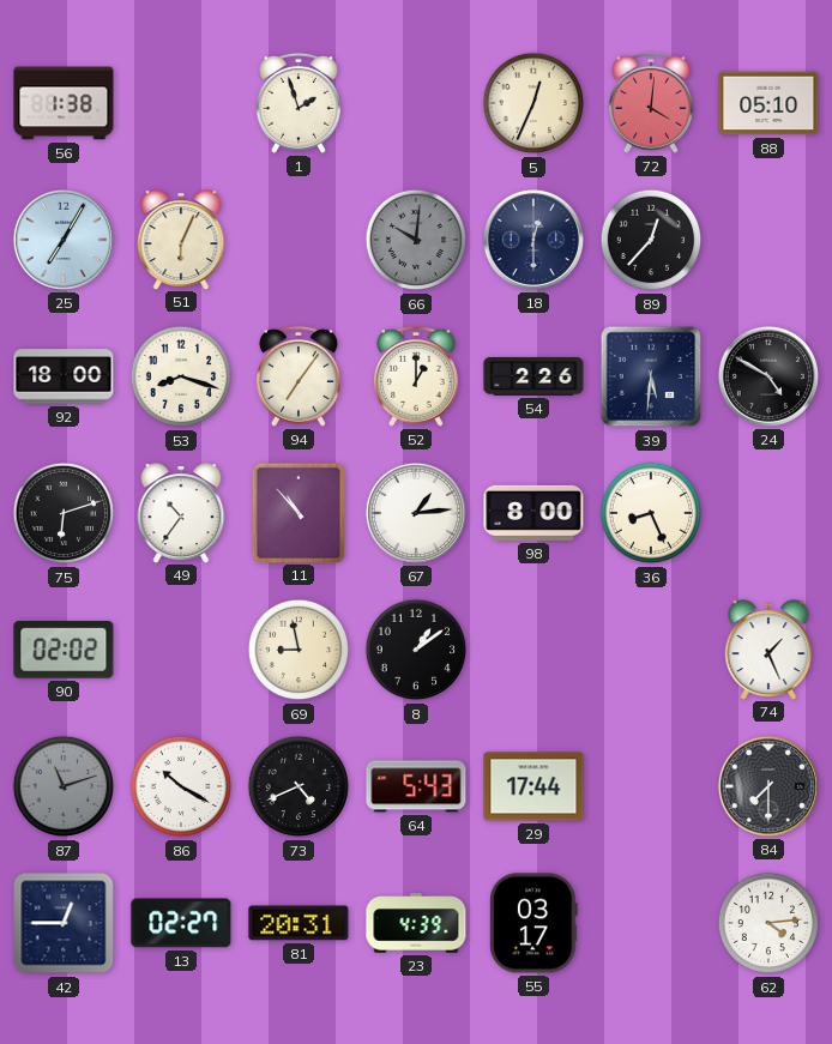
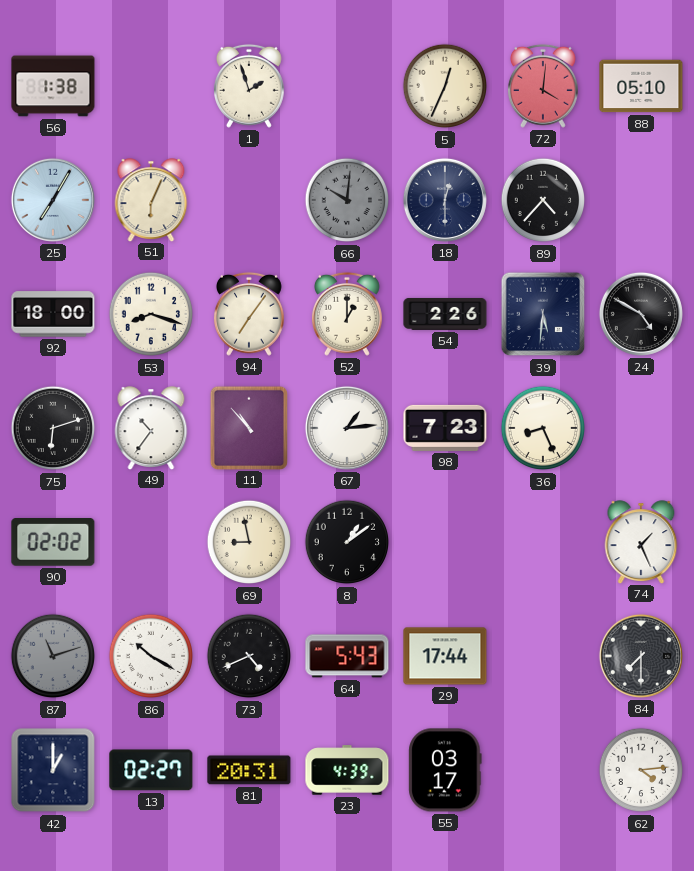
89: 12:37 -> 4:37 (543, 200)
98: 8:00 -> 7:23 (445, 428)
42: 12:45 -> 1:00 (53, 770)
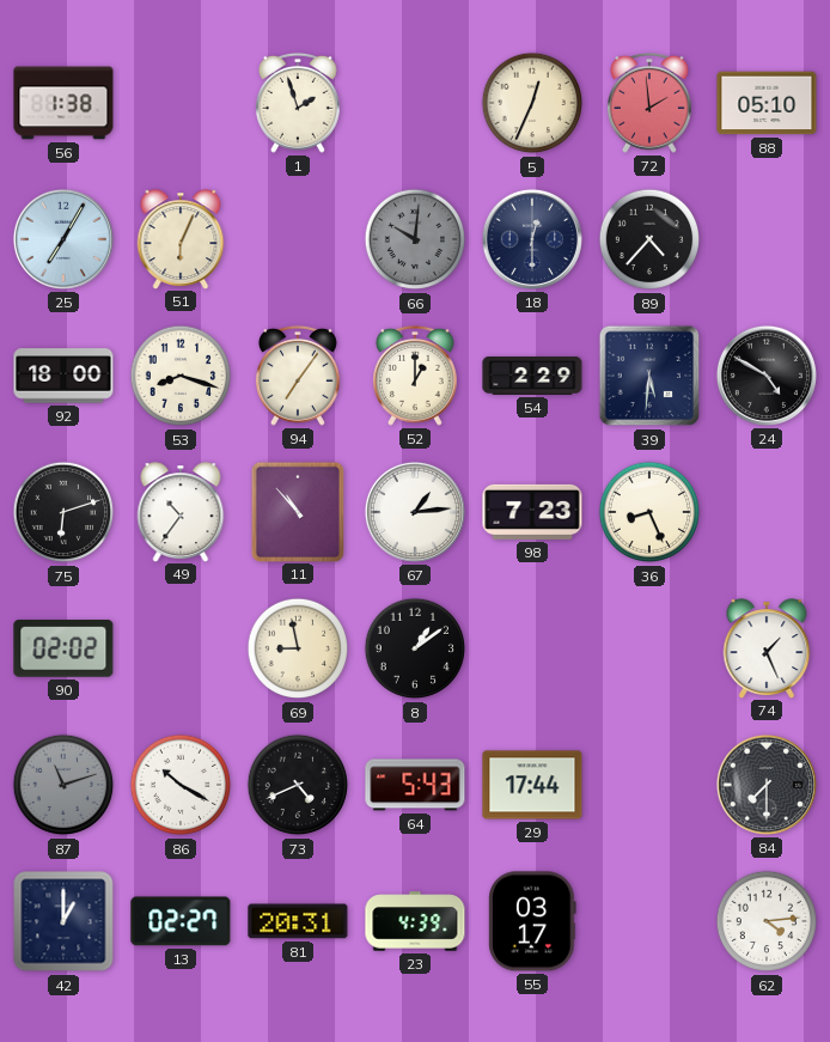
72: 4:01 -> 1:59 (649, 103)
54: 2:26 -> 2:29 (532, 376)
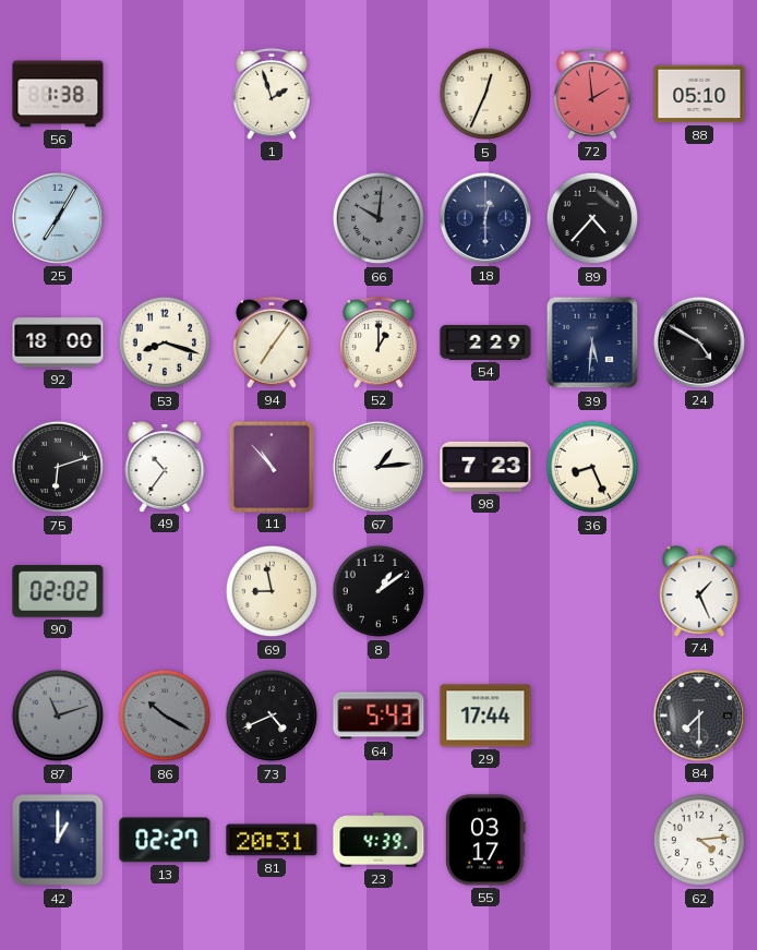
51: 6:04 -> none (181, 239)
86 dial: white -> grey (165, 715)
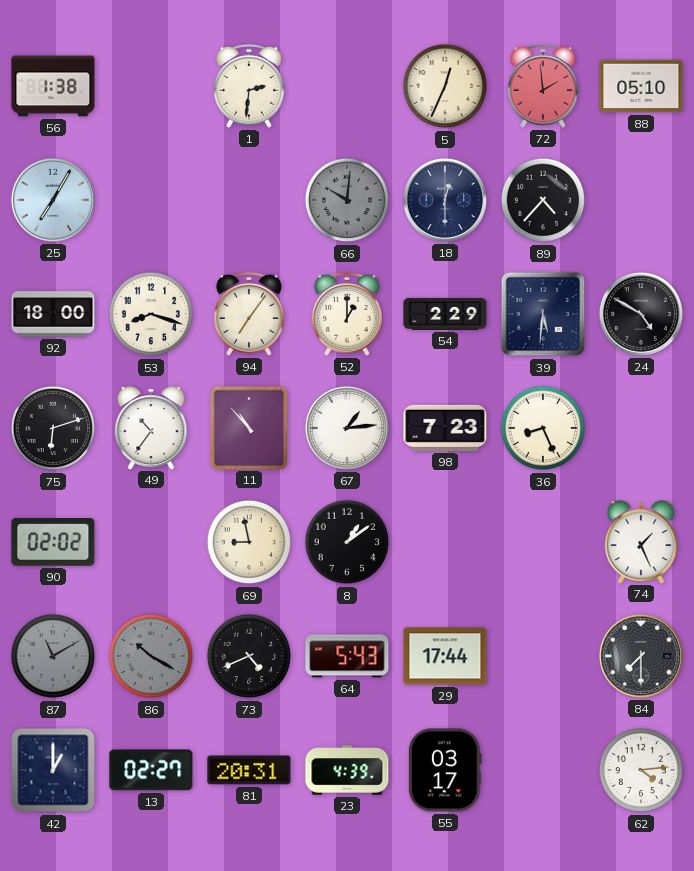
1: 1:57 -> 2:31 (249, 86)
87: 11:12 -> 11:10 (53, 656)
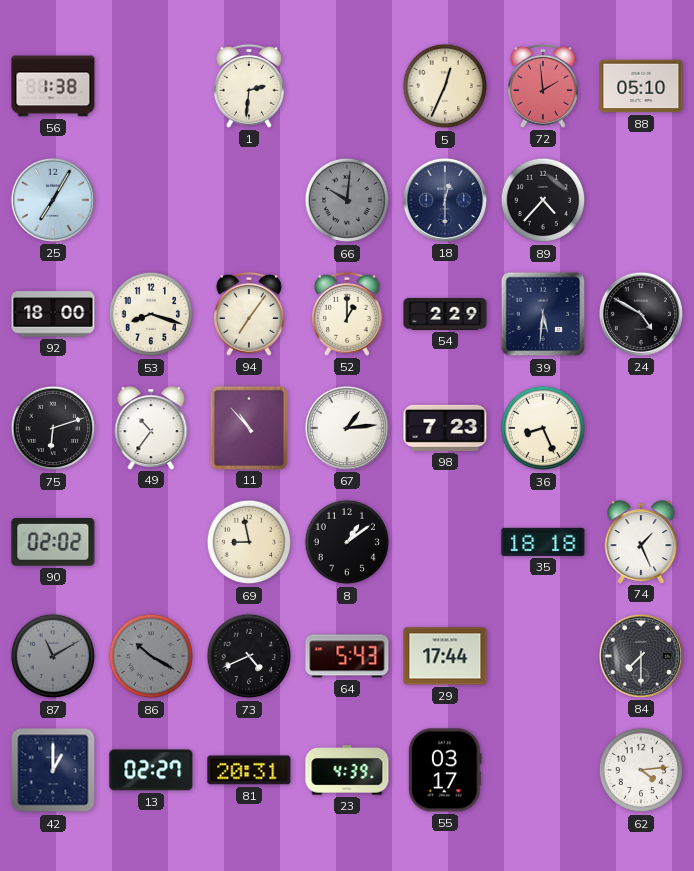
35: none -> 18:18 (543, 542)
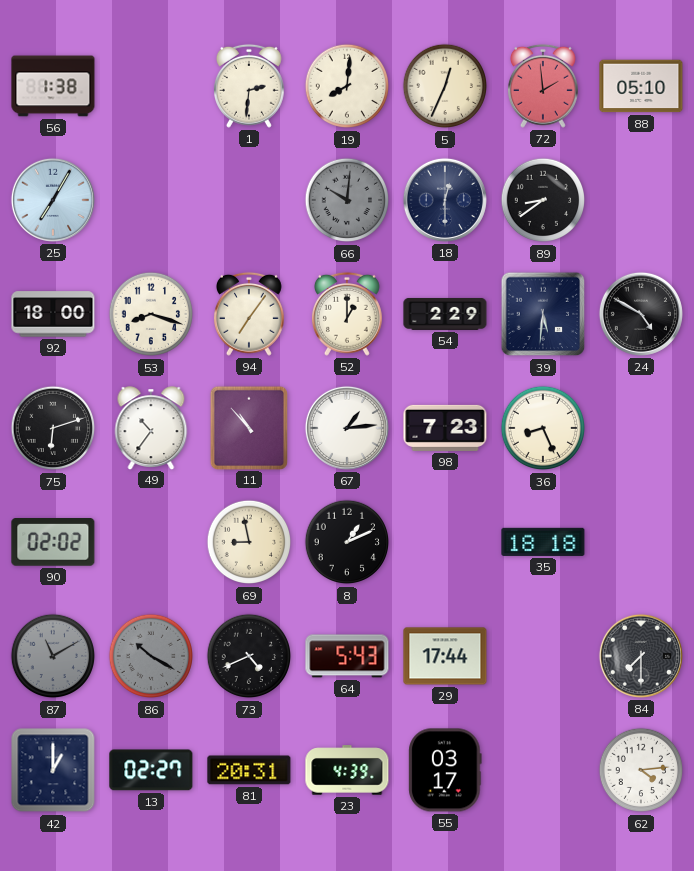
19: none -> 8:01 (347, 86)
89: 4:37 -> 8:39 (543, 200)
8: 1:09 -> 1:11 (347, 542)
74: 1:26 -> none (641, 542)
